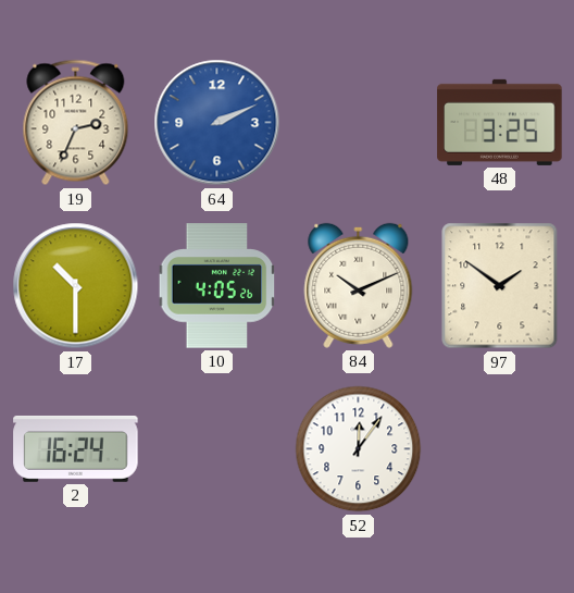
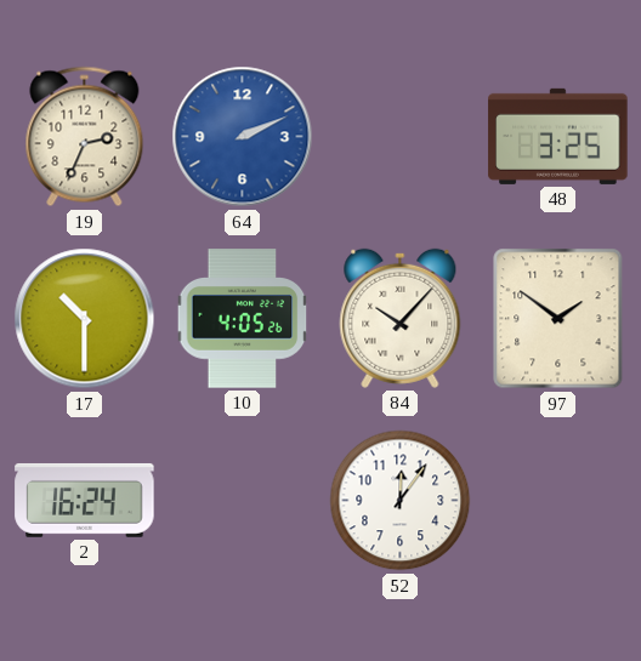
84: 10:11 -> 10:07 (401, 318)
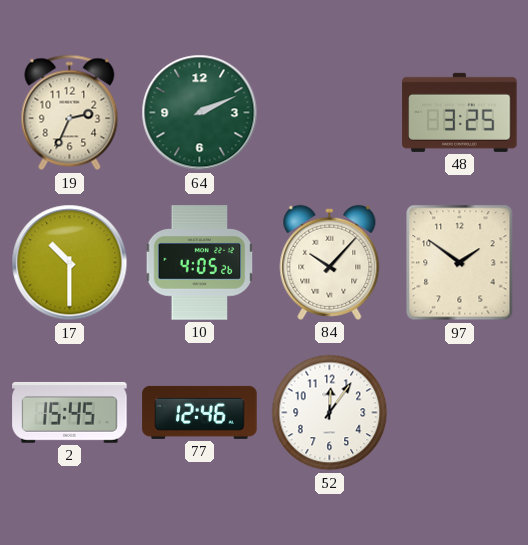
64 dial: blue -> green (200, 113)
2: 16:24 -> 15:45 (70, 412)
77: none -> 12:46 (200, 412)
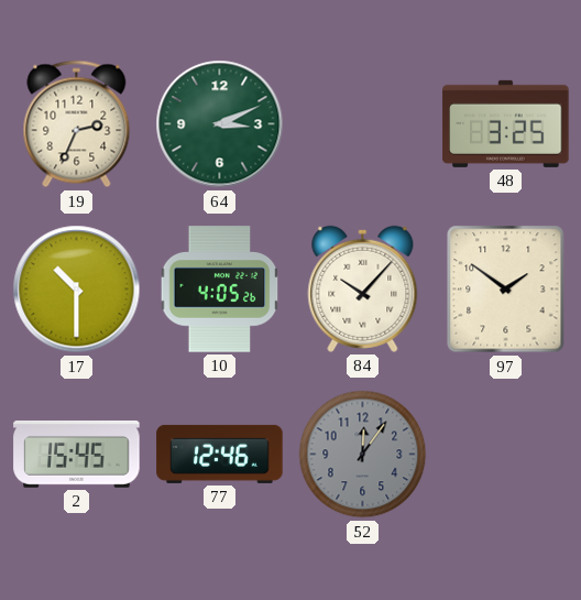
64: 2:11 -> 3:11 (220, 124)
52 dial: white -> grey (363, 455)
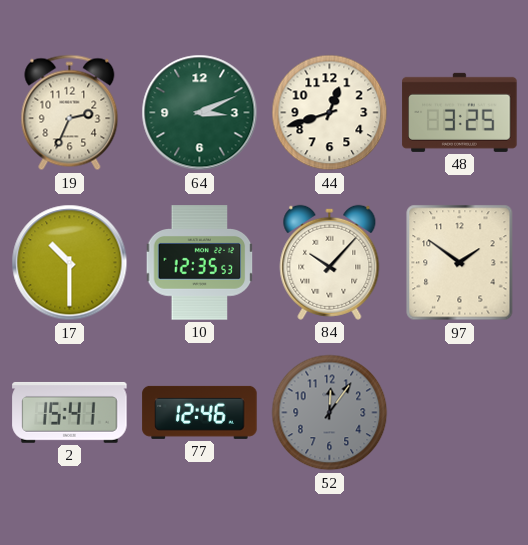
44: none -> 12:42 (330, 113)
10: 4:05 -> 12:35 (200, 263)
2: 15:45 -> 15:41 (70, 412)
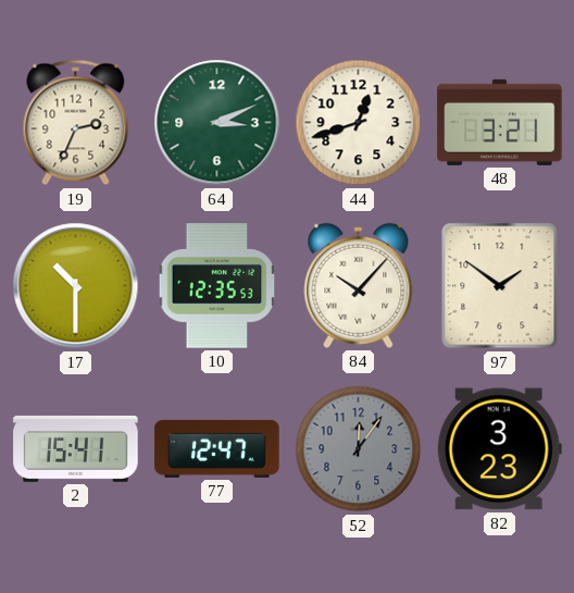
48: 3:25 -> 3:21 (500, 122)
77: 12:46 -> 12:47 (217, 448)
82: none -> 3:23 (499, 449)
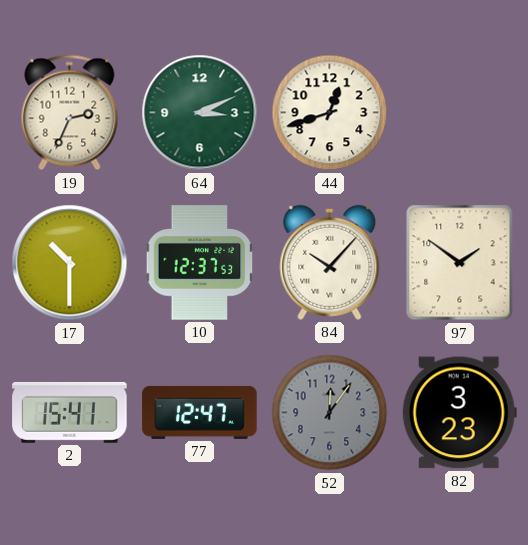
48: 3:21 -> none (500, 122)
10: 12:35 -> 12:37 (200, 263)
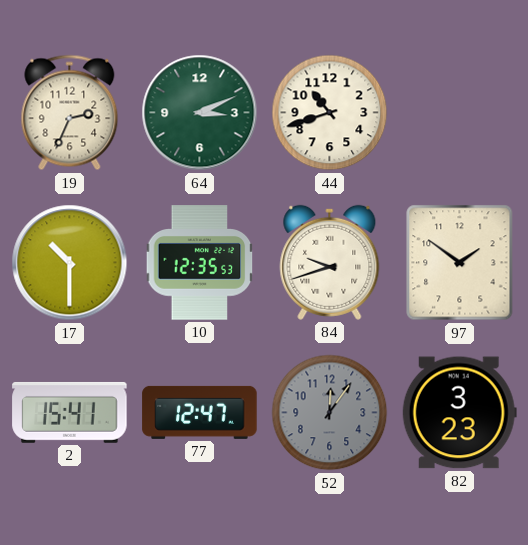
44: 12:42 -> 10:42 (330, 113)
10: 12:37 -> 12:35 (200, 263)
84: 10:07 -> 9:42 (330, 262)
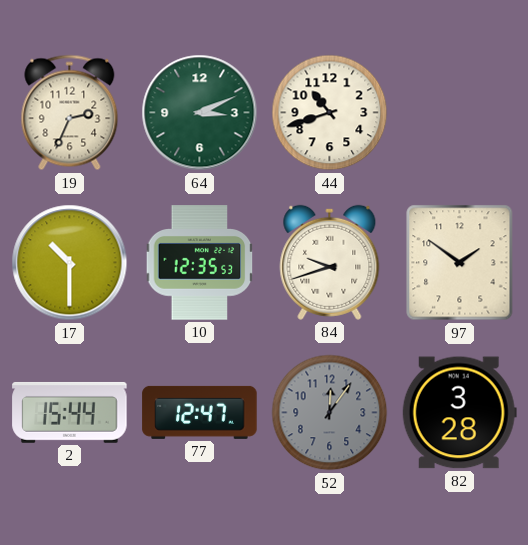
2: 15:41 -> 15:44 (70, 412)
82: 3:23 -> 3:28 (459, 413)
